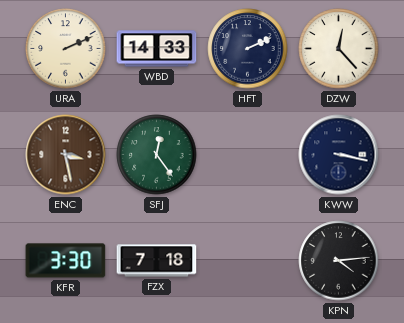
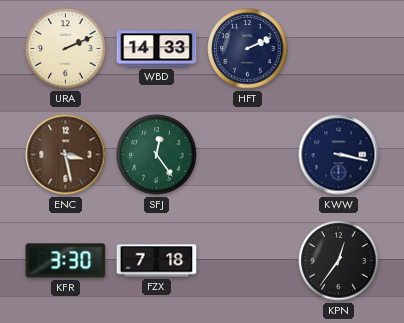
DZW: 12:23 -> none (339, 49)
KPN: 4:14 -> 12:36 (339, 261)
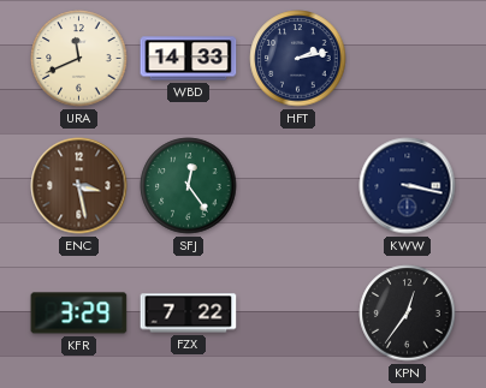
URA: 2:11 -> 11:41 (79, 59)
HFT: 2:11 -> 2:13 (298, 59)
KFR: 3:30 -> 3:29 (79, 314)
FZX: 7:18 -> 7:22 (189, 314)
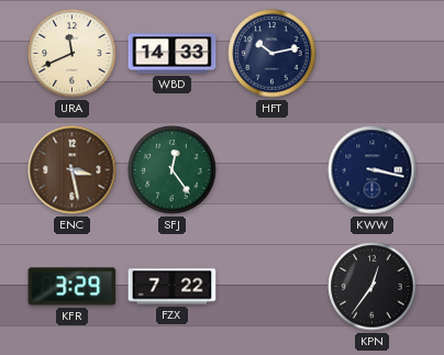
HFT: 2:13 -> 10:13 (273, 54)
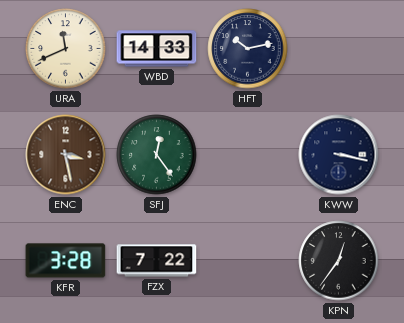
KFR: 3:29 -> 3:28 (66, 261)
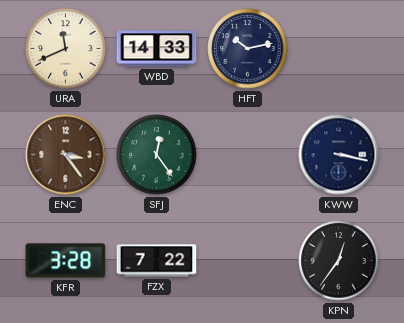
ENC: 3:28 -> 3:24 (66, 155)
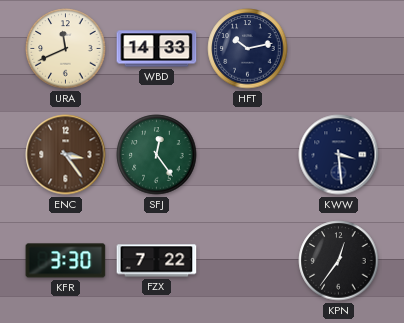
KWW: 3:17 -> 3:29 (339, 155)
KFR: 3:28 -> 3:30 (66, 261)
